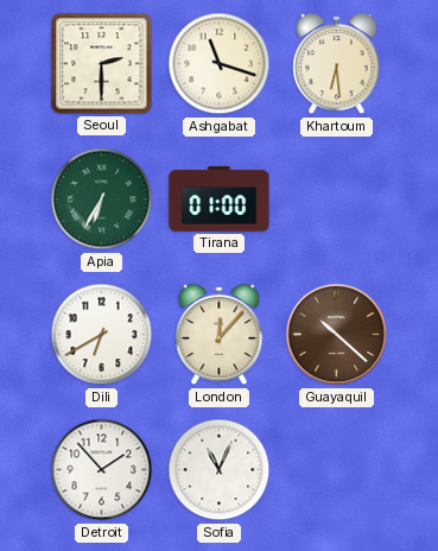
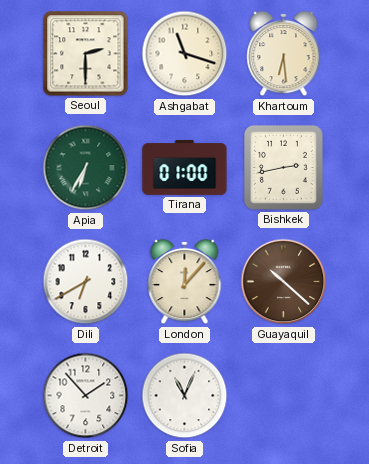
Bishkek: none -> 2:43 (283, 167)
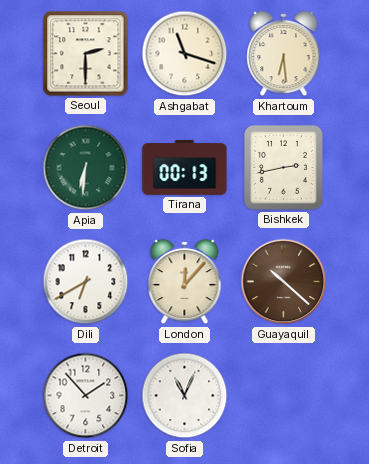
Apia: 6:35 -> 6:31 (86, 168)
Tirana: 01:00 -> 00:13 (185, 168)
